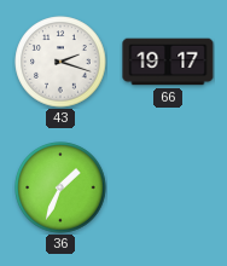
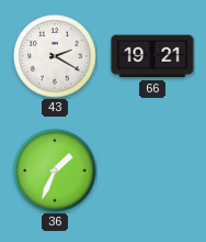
43: 2:18 -> 2:20 (55, 56)
66: 19:17 -> 19:21 (152, 56)
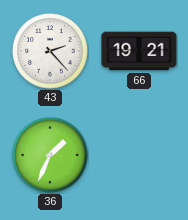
43: 2:20 -> 2:23 (50, 51)
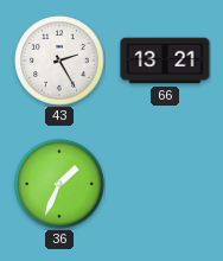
43: 2:23 -> 2:25 (59, 61)
66: 19:21 -> 13:21 (165, 61)
